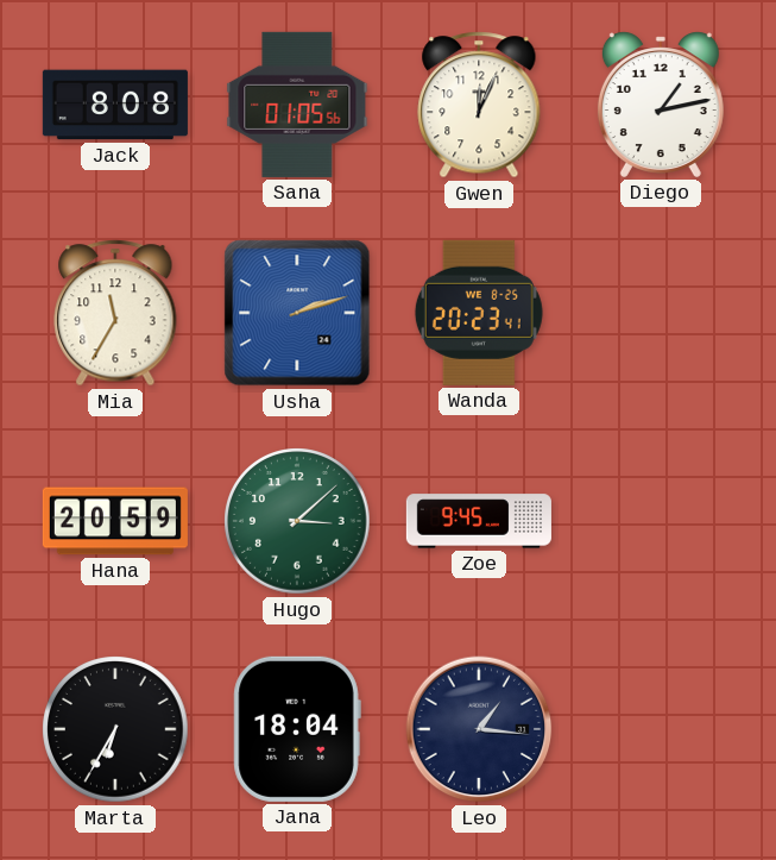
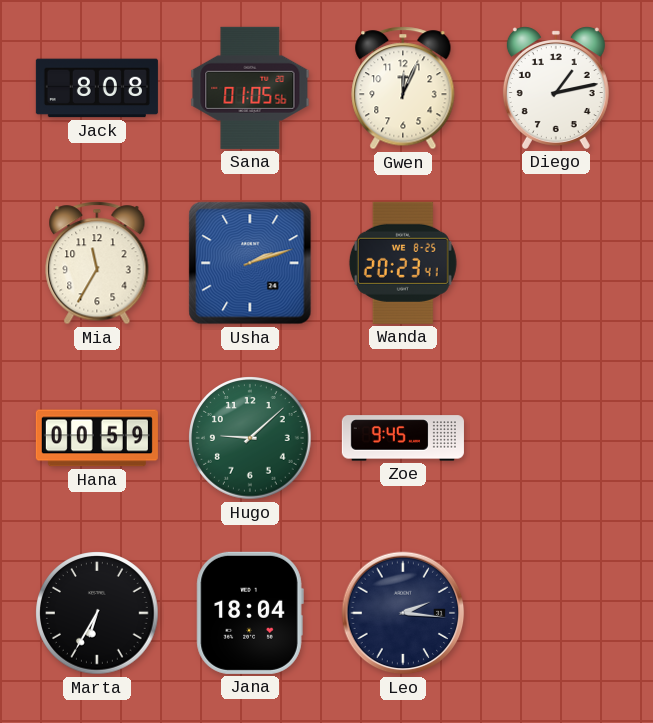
Hana: 20:59 -> 00:59 (97, 438)
Hugo: 3:08 -> 9:08 (250, 438)
Leo: 1:16 -> 2:16 (403, 613)
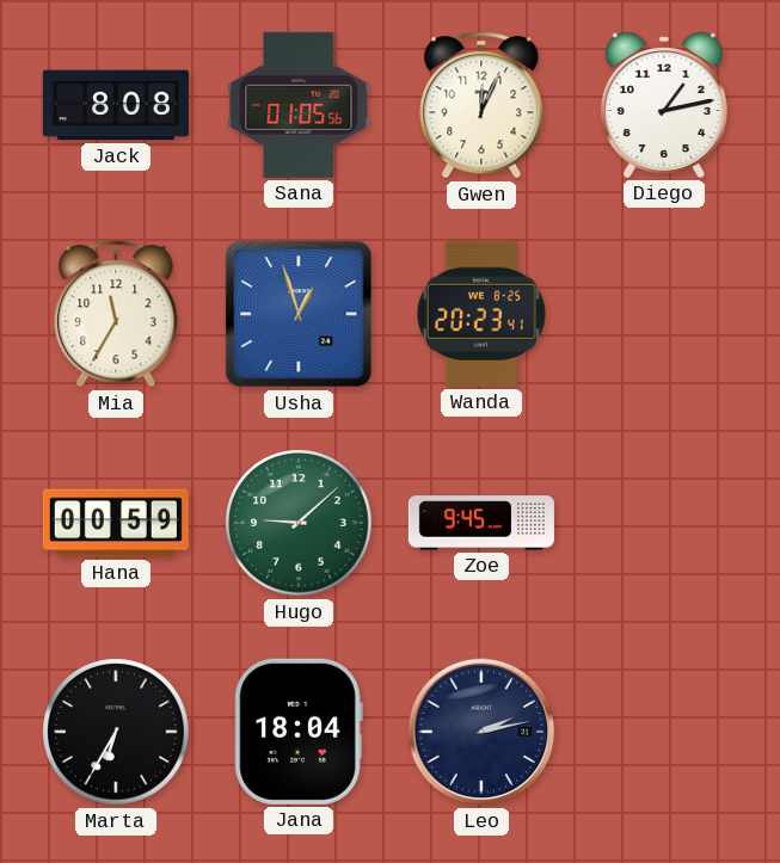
Usha: 2:12 -> 12:57 (299, 314)
Leo: 2:16 -> 2:13 (481, 732)
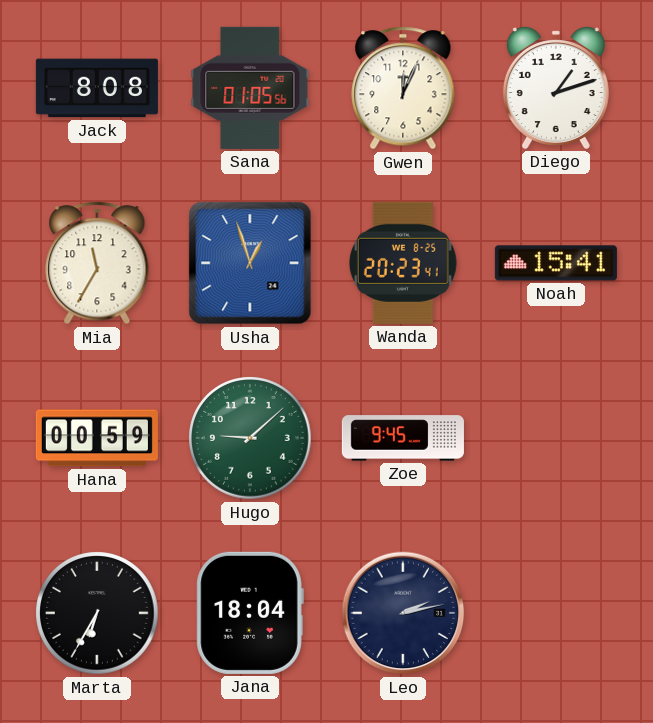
Diego: 1:13 -> 1:12 (556, 88)
Noah: none -> 15:41 (556, 263)
